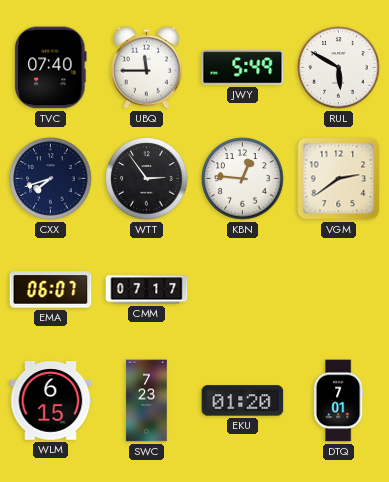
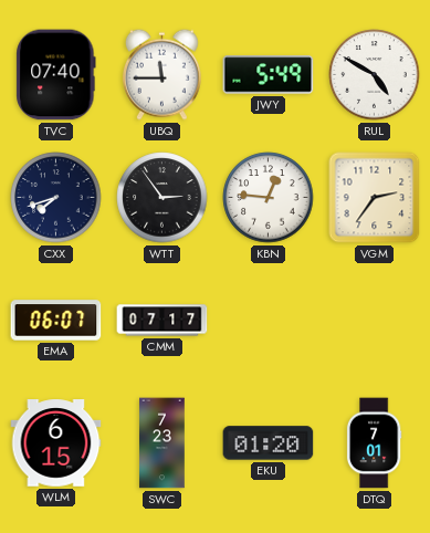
RUL: 5:50 -> 4:50 (375, 75)
VGM: 2:39 -> 2:36 (375, 198)
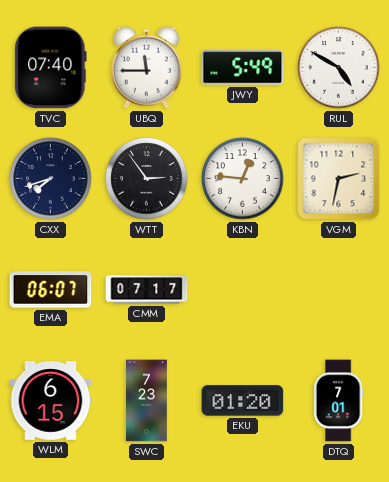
VGM: 2:36 -> 2:32 (339, 179)
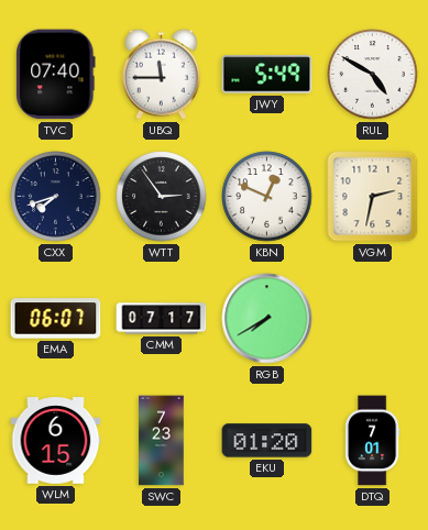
KBN: 12:46 -> 12:49 (267, 197)
RGB: none -> 7:40 (267, 319)
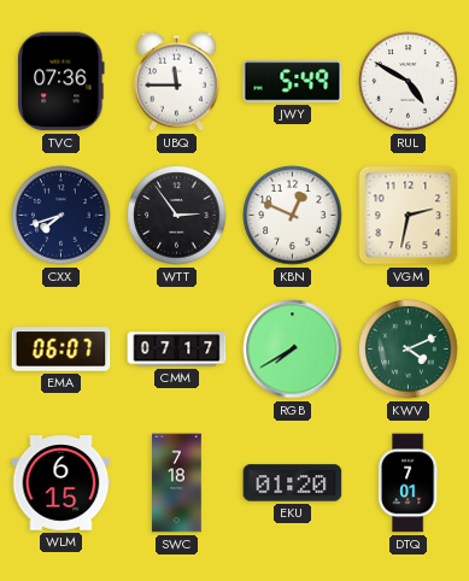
TVC: 07:40 -> 07:36 (61, 82)
KWV: none -> 4:11 (409, 350)
SWC: 7:23 -> 7:18 (177, 483)
